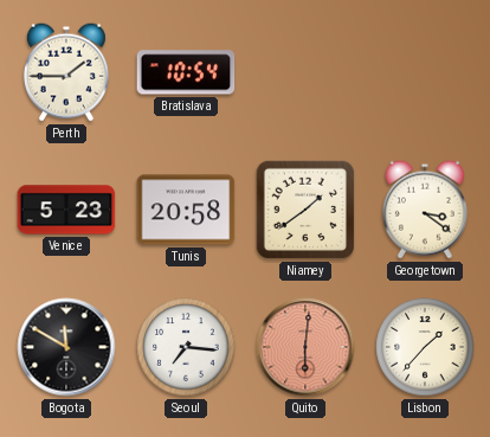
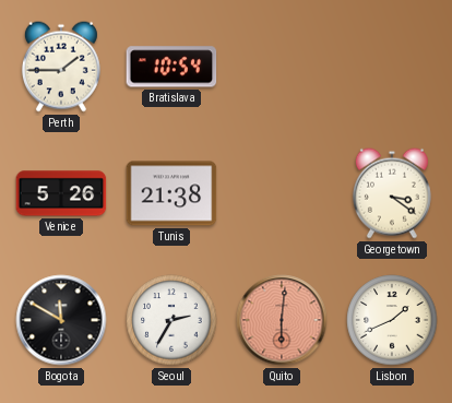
Venice: 5:23 -> 5:26 (61, 193)
Tunis: 20:58 -> 21:38 (171, 193)
Niamey: 1:39 -> none (305, 210)
Seoul: 7:16 -> 2:35 (171, 320)
Lisbon: 1:37 -> 1:41 (392, 320)
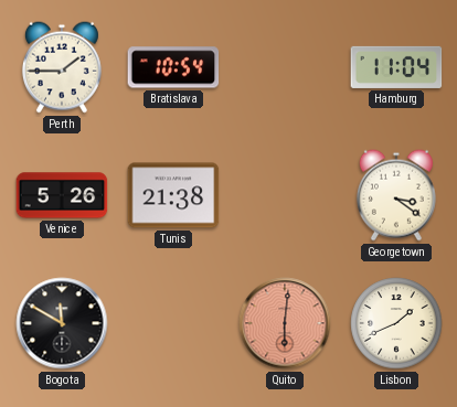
Hamburg: none -> 11:04 (396, 67)
Seoul: 2:35 -> none (171, 320)
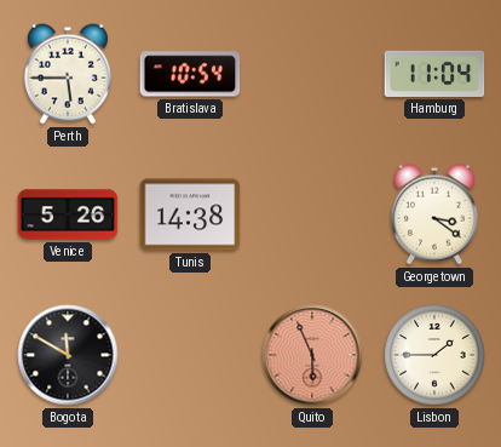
Perth: 1:45 -> 5:45 (68, 74)
Tunis: 21:38 -> 14:38 (190, 214)
Quito: 6:01 -> 5:56 (312, 355)
Lisbon: 1:41 -> 1:45 (434, 355)
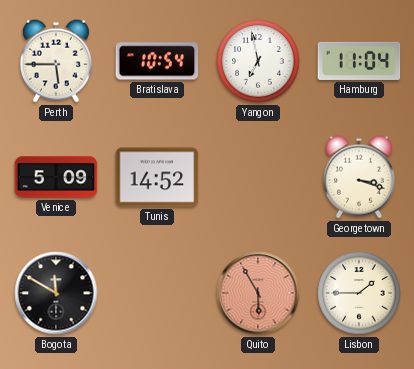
Yangon: none -> 6:58 (258, 61)
Venice: 5:26 -> 5:09 (56, 177)
Tunis: 14:38 -> 14:52 (157, 177)
Georgetown: 3:21 -> 3:18 (359, 177)
Quito: 5:56 -> 5:55 (258, 293)
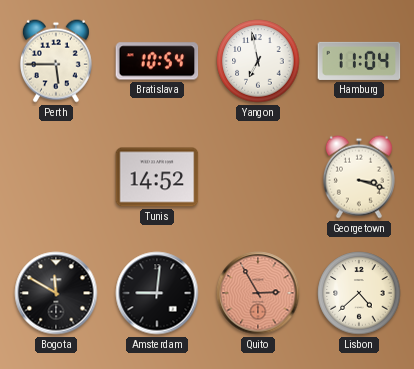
Venice: 5:09 -> none (56, 177)
Amsterdam: none -> 9:01 (157, 293)
Quito: 5:55 -> 2:55 (258, 293)
Lisbon: 1:45 -> 4:38 (359, 293)
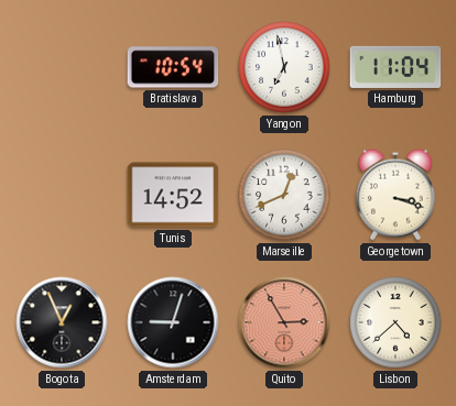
Perth: 5:45 -> none (56, 61)
Marseille: none -> 12:41 (284, 195)
Bogota: 11:50 -> 12:56 (62, 322)
Amsterdam: 9:01 -> 9:03 (173, 322)
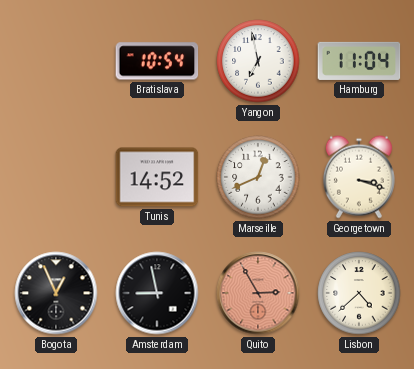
Amsterdam: 9:03 -> 8:58 (157, 293)
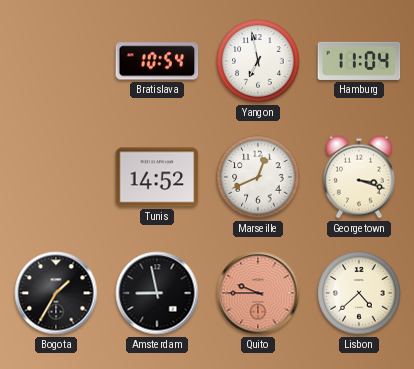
Bogota: 12:56 -> 1:35 (56, 293)
Quito: 2:55 -> 9:45 (258, 293)
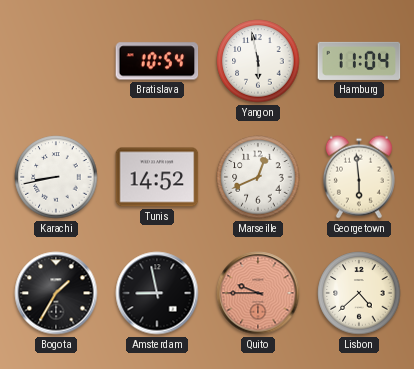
Yangon: 6:58 -> 5:58 (258, 61)
Karachi: none -> 8:43 (56, 177)
Georgetown: 3:18 -> 5:59 (359, 177)
